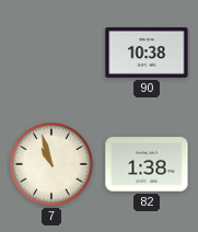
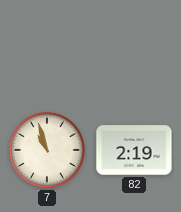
90: 10:38 -> none (147, 53)
82: 1:38 -> 2:19 (134, 150)
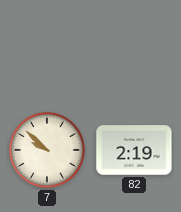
7: 10:57 -> 9:52 (47, 150)
